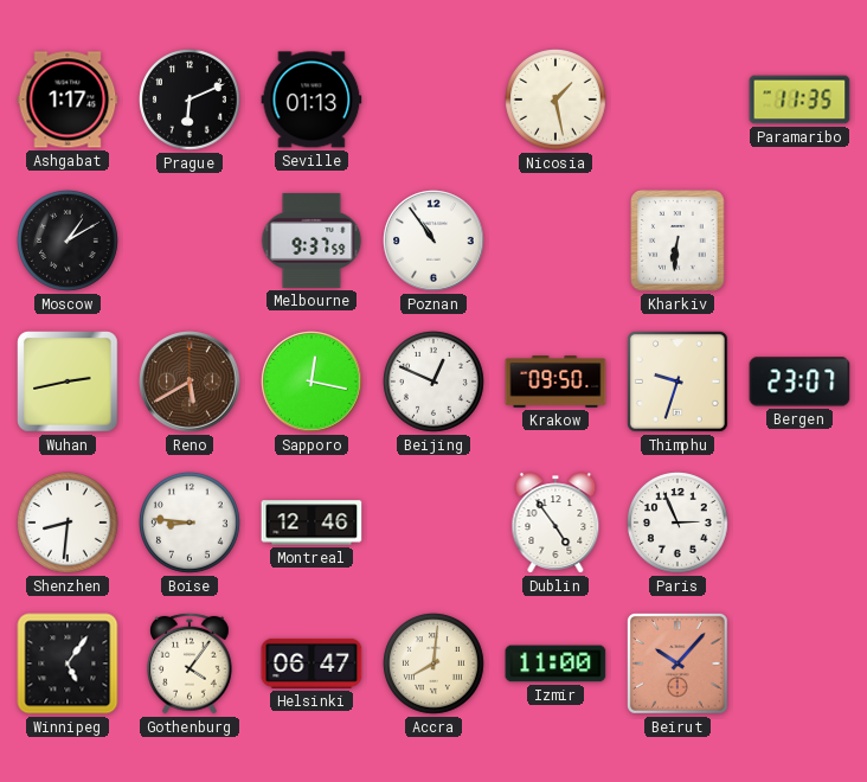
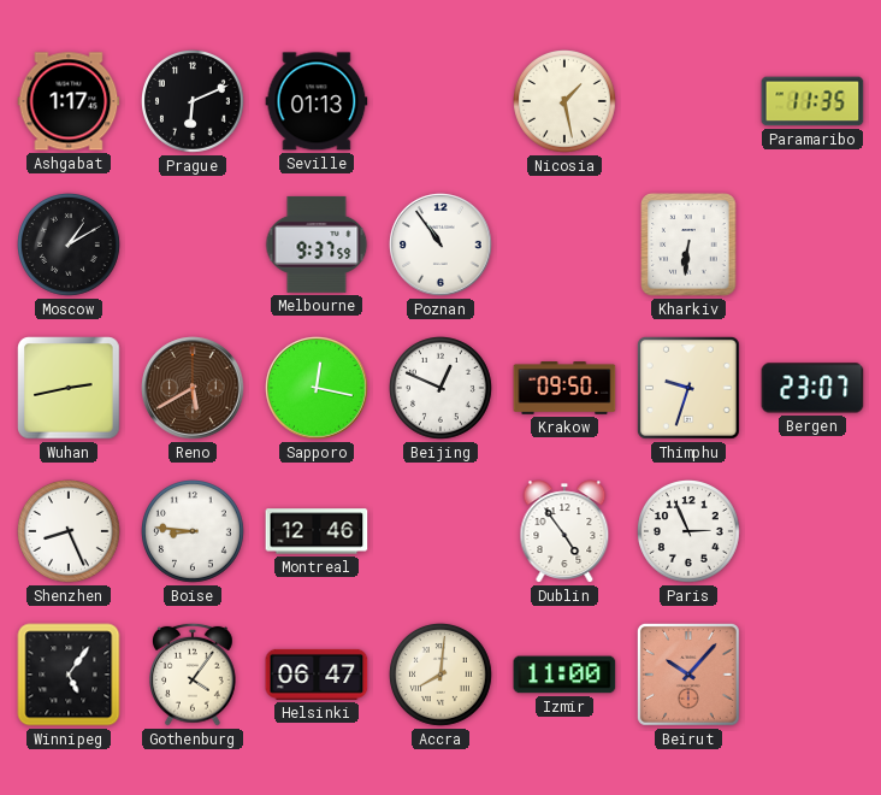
Shenzhen: 8:31 -> 8:26 (70, 532)
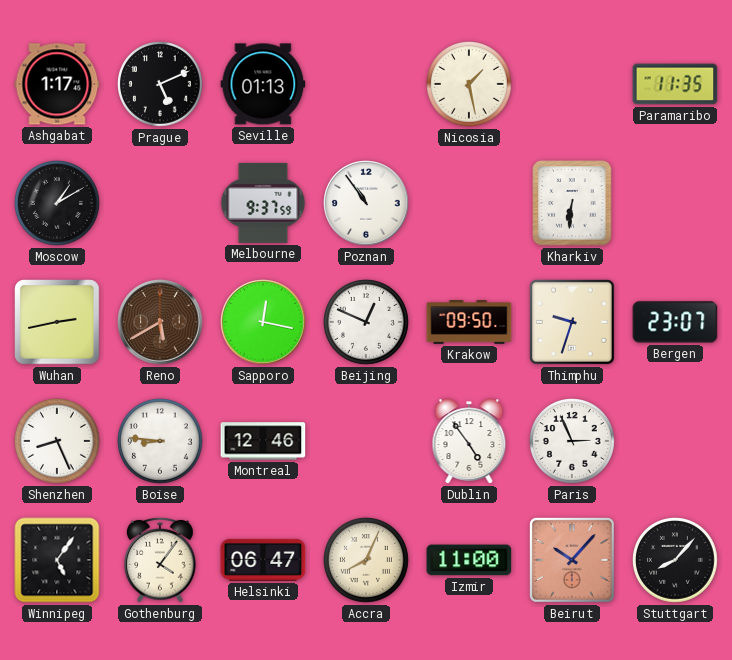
Prague: 6:11 -> 5:11 (161, 85)
Accra: 8:01 -> 8:04 (367, 561)
Stuttgart: none -> 8:07 (676, 561)
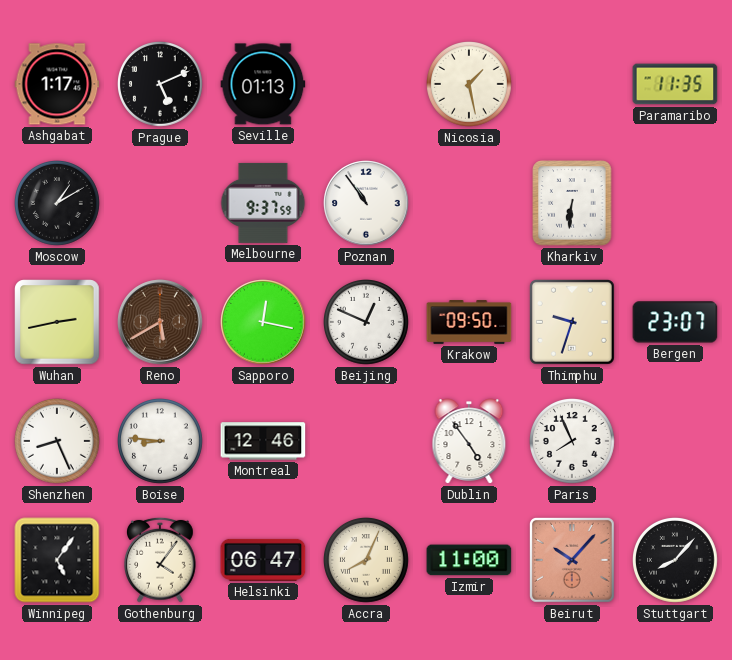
Paris: 2:56 -> 7:56 (573, 442)
